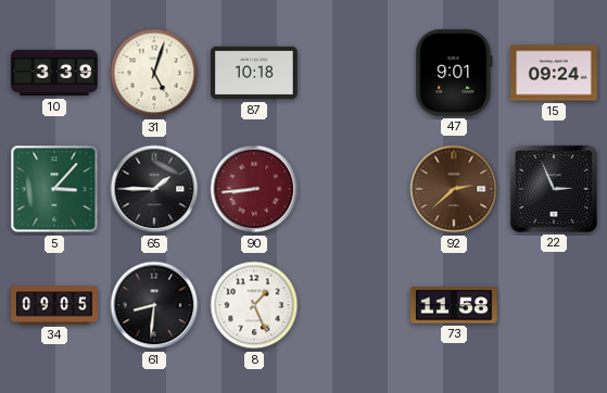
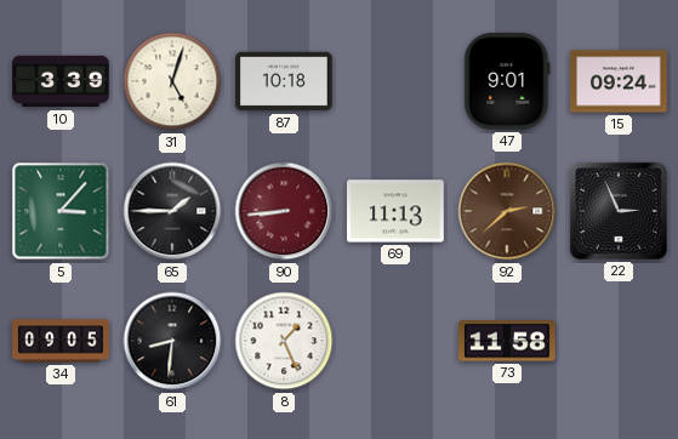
69: none -> 11:13 (397, 211)
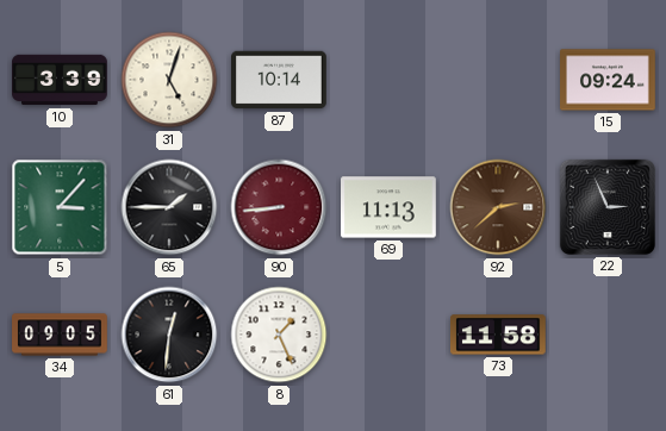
87: 10:18 -> 10:14 (280, 80)
47: 9:01 -> none (507, 81)
61: 8:31 -> 12:31 (169, 335)
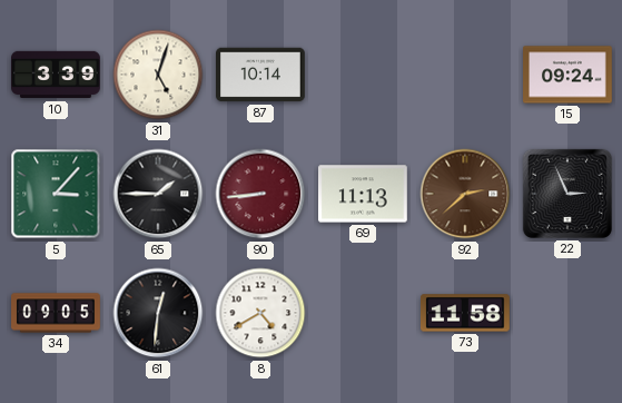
8: 1:26 -> 4:40 (260, 313)
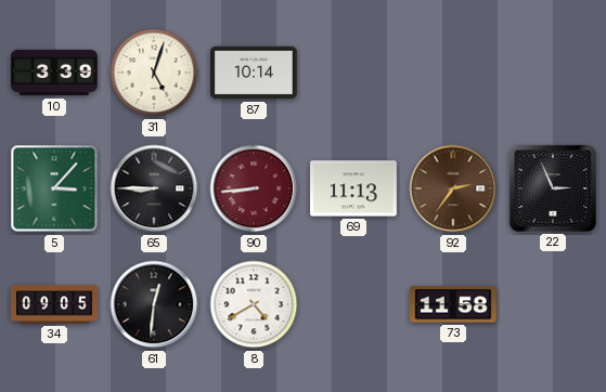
15: 09:24 -> none (569, 75)
65: 1:45 -> 8:45 (154, 188)
92: 2:38 -> 2:36 (453, 188)
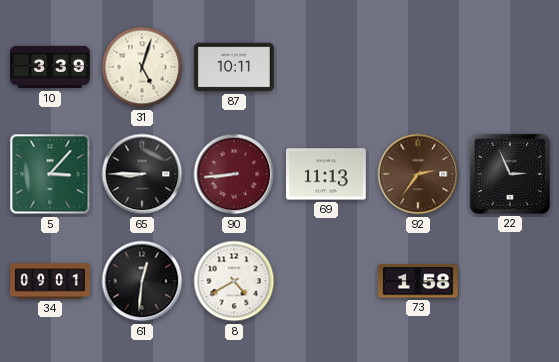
87: 10:14 -> 10:11 (235, 67)
34: 09:05 -> 09:01 (50, 281)
73: 11:58 -> 1:58 (418, 281)
